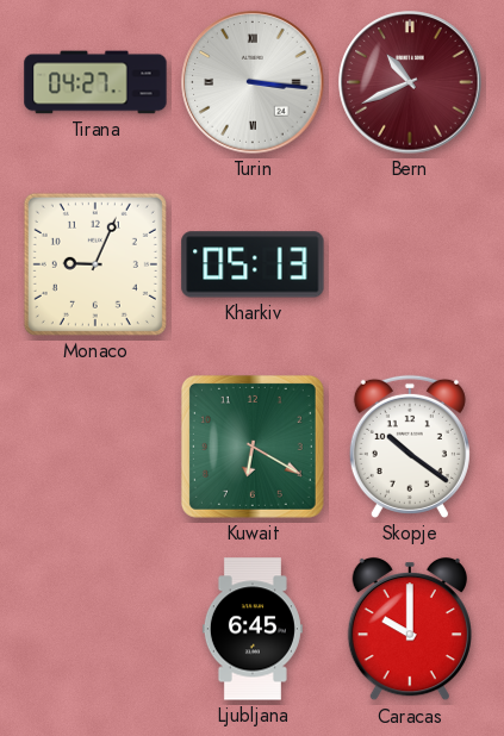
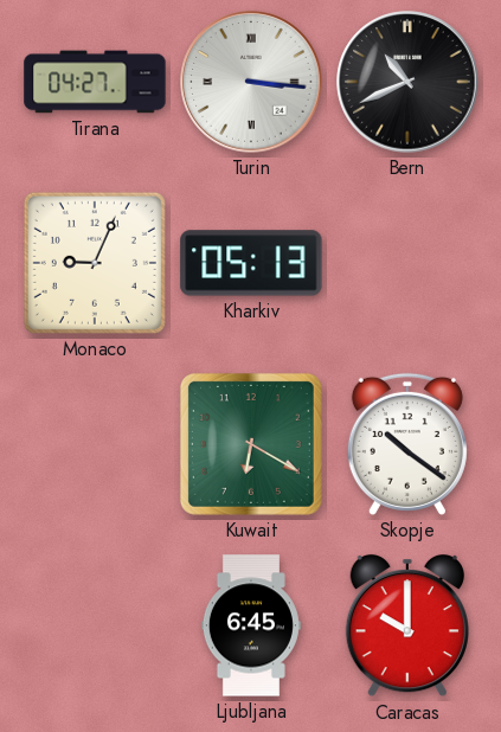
Bern dial: burgundy -> black (407, 82)
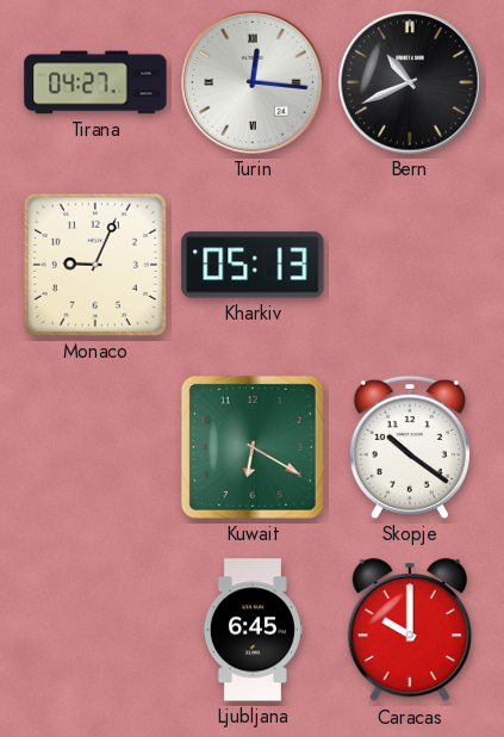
Turin: 3:16 -> 12:16 (253, 82)
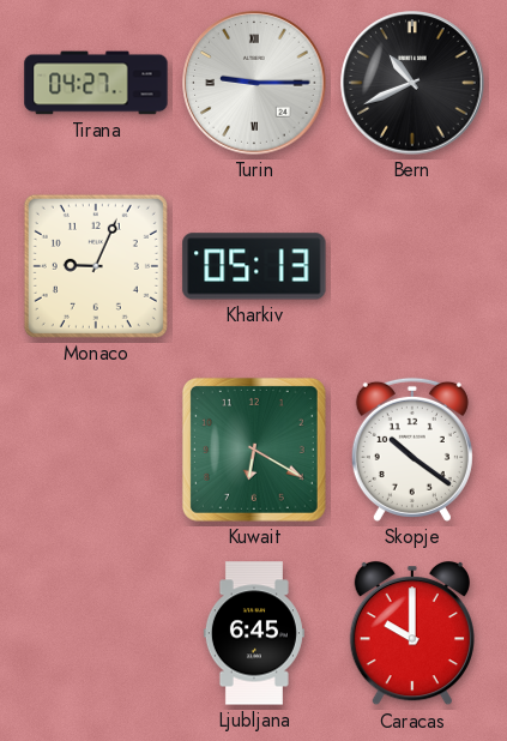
Turin: 12:16 -> 9:15 (254, 83)
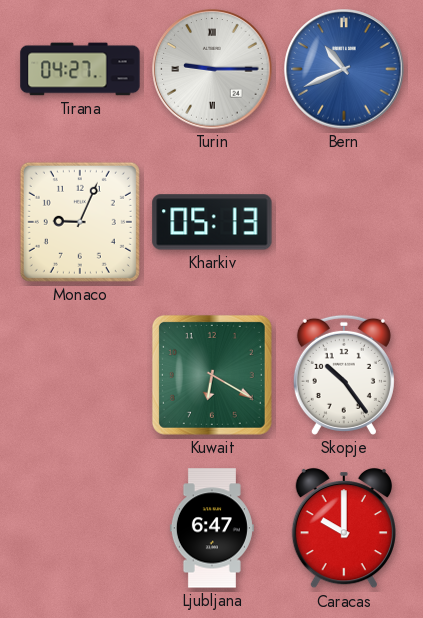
Bern dial: black -> blue (344, 69)
Skopje: 10:21 -> 10:24 (344, 375)
Ljubljana: 6:45 -> 6:47 (212, 528)
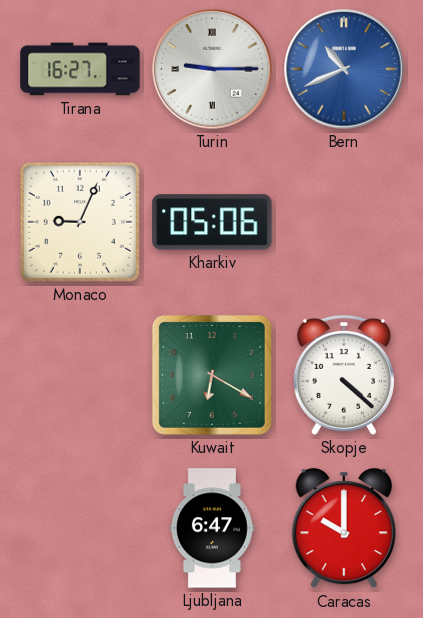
Tirana: 04:27 -> 16:27 (80, 69)
Kharkiv: 05:13 -> 05:06 (212, 222)
Skopje: 10:24 -> 4:22 (344, 375)
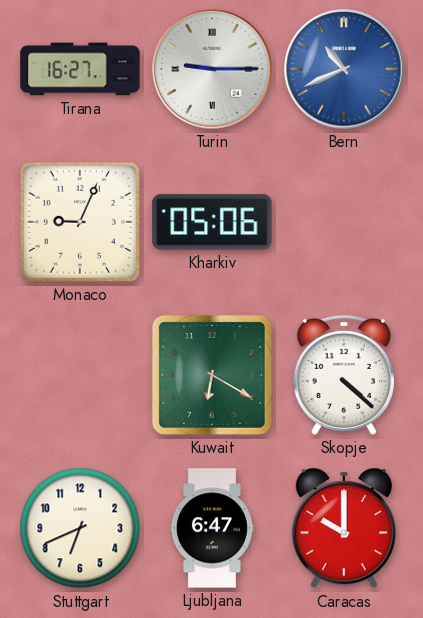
Stuttgart: none -> 6:41 (80, 528)
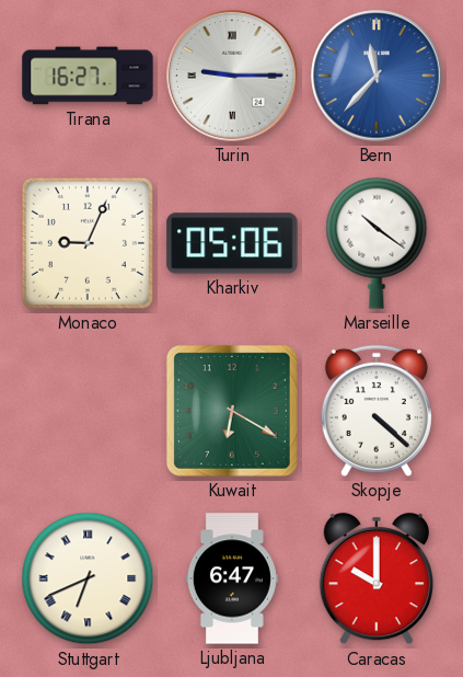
Bern: 10:41 -> 11:37 (377, 76)
Marseille: none -> 10:21 (377, 243)
Stuttgart numerals: Arabic -> Roman (88, 578)
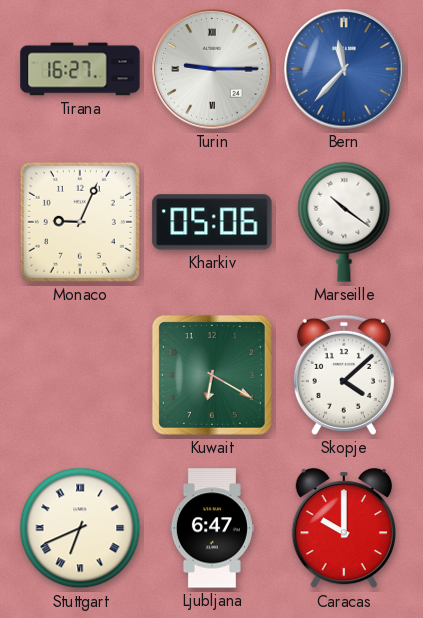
Skopje: 4:22 -> 4:08 (344, 375)
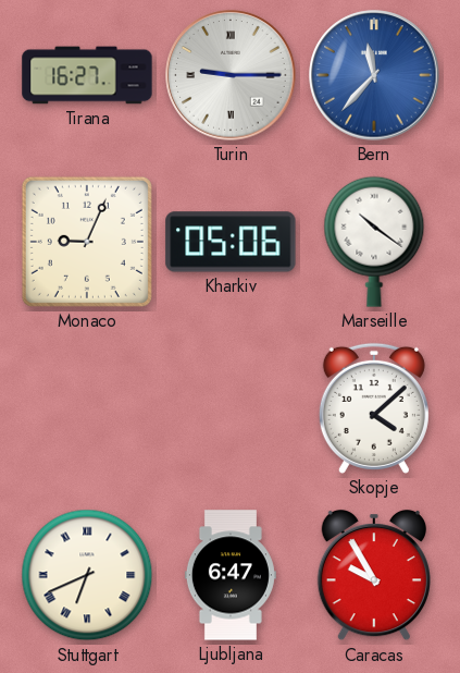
Kuwait: 6:20 -> none (212, 375)
Caracas: 10:00 -> 9:55 (374, 575)
